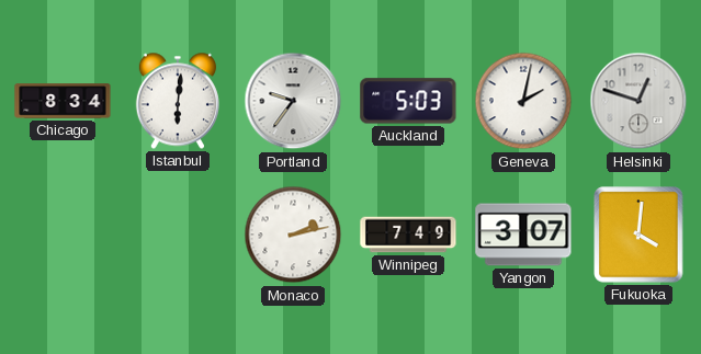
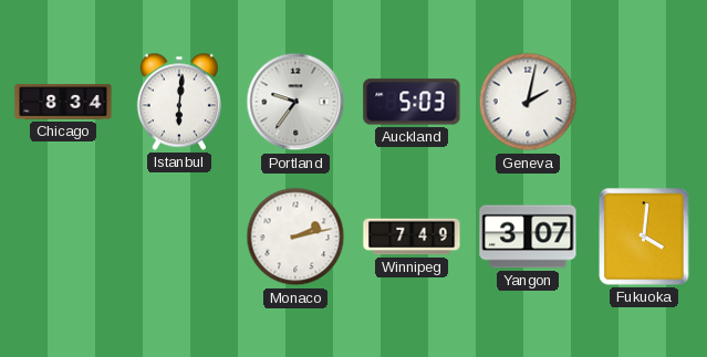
Helsinki: 12:48 -> none (638, 101)
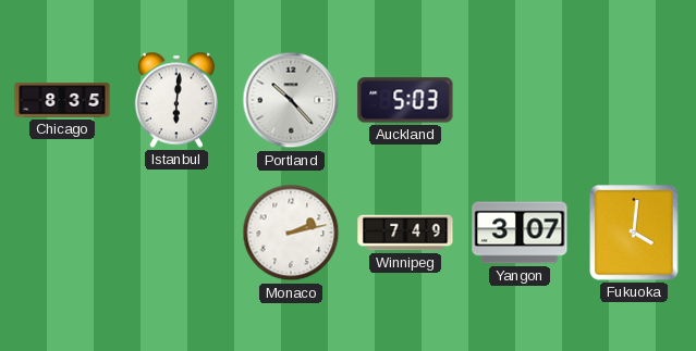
Chicago: 8:34 -> 8:35 (62, 100)
Portland: 9:36 -> 10:23 (291, 100)
Geneva: 2:02 -> none (528, 102)
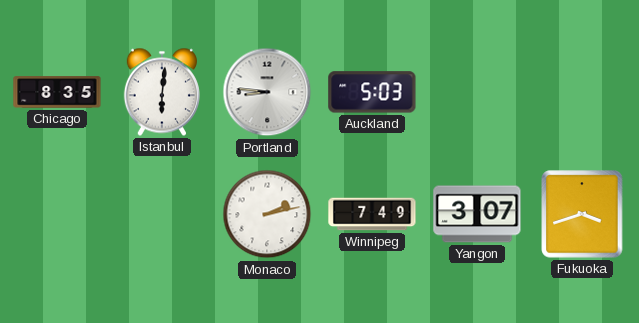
Portland: 10:23 -> 8:46 (267, 92)
Fukuoka: 4:01 -> 3:42 (582, 214)
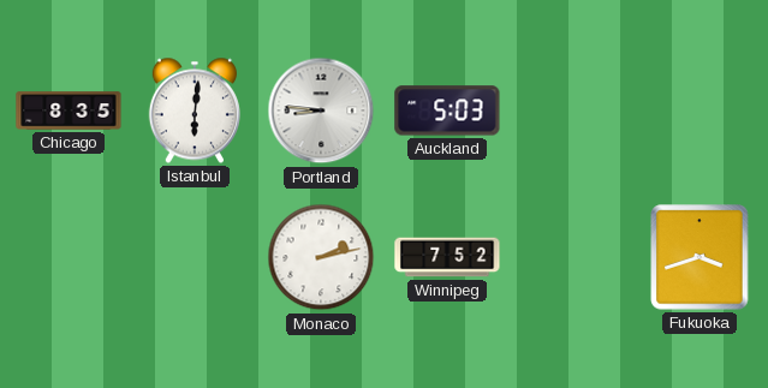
Winnipeg: 7:49 -> 7:52 (447, 257)
Yangon: 3:07 -> none (477, 214)
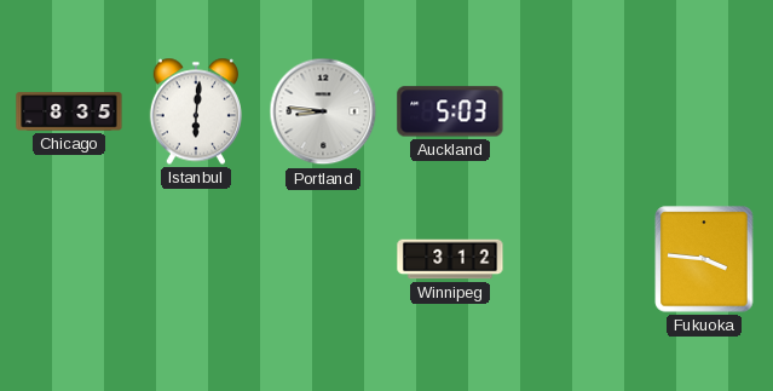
Monaco: 2:13 -> none (321, 257)
Winnipeg: 7:52 -> 3:12 (450, 259)
Fukuoka: 3:42 -> 3:46 (704, 259)
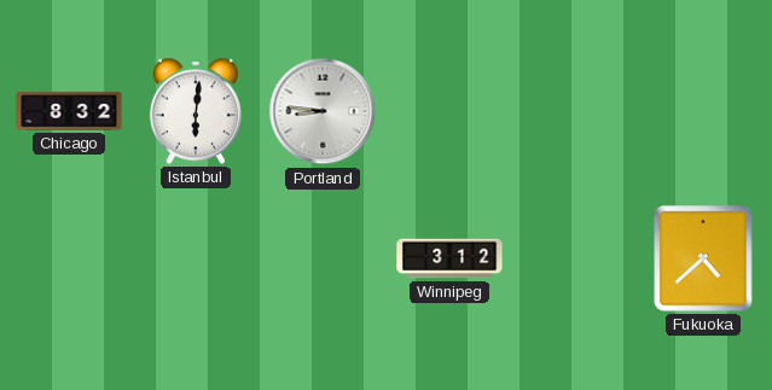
Chicago: 8:35 -> 8:32 (69, 111)
Auckland: 5:03 -> none (450, 111)
Fukuoka: 3:46 -> 4:38 (703, 258)
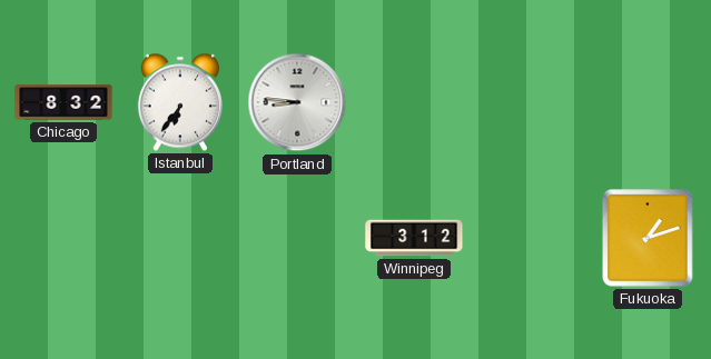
Istanbul: 6:01 -> 6:36 (180, 102)
Fukuoka: 4:38 -> 1:12 (648, 238)
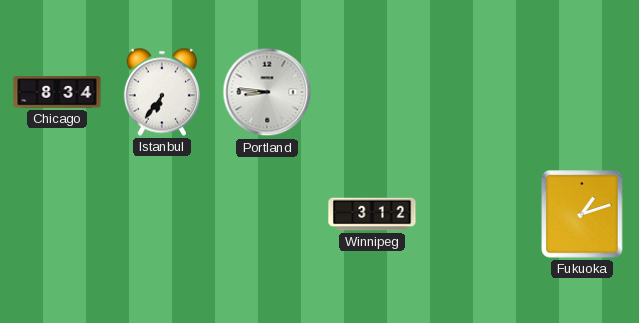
Chicago: 8:32 -> 8:34 (57, 92)
